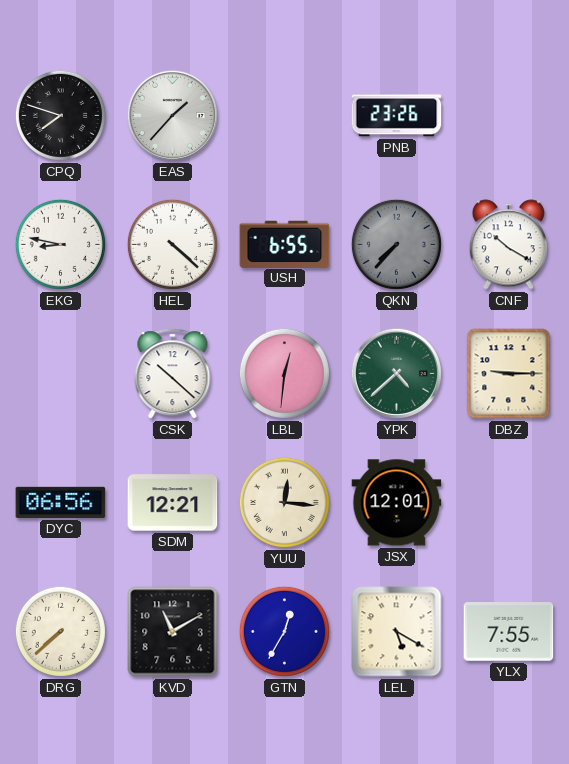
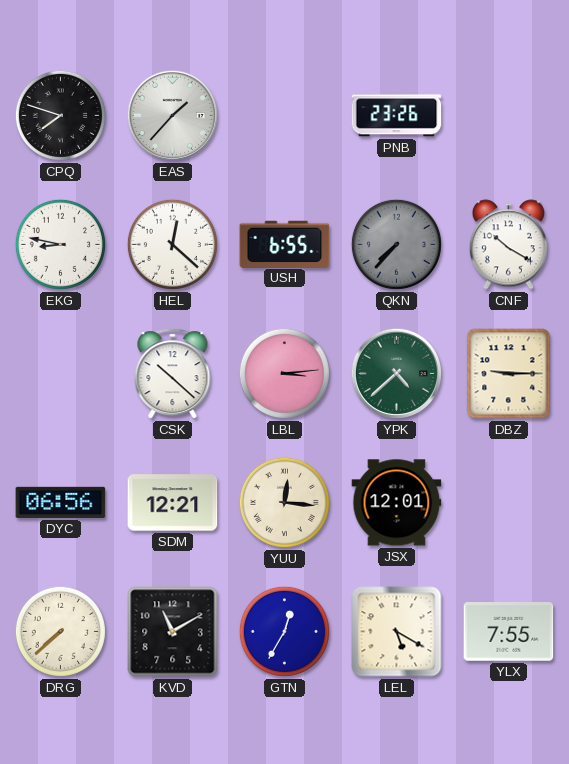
HEL: 4:22 -> 12:22 (172, 244)
LBL: 12:31 -> 3:14 (284, 373)
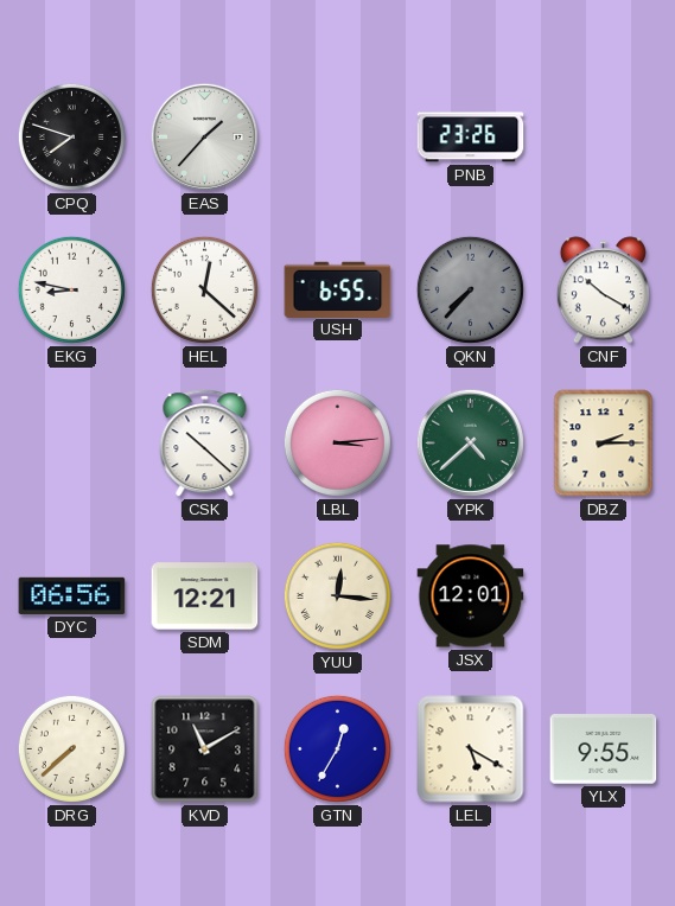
DBZ: 9:15 -> 2:15 (604, 444)
YLX: 7:55 -> 9:55 (604, 749)
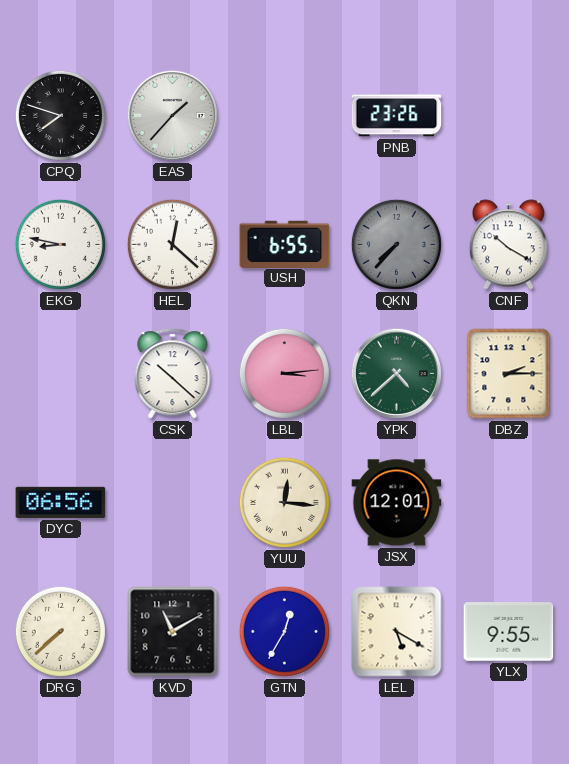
SDM: 12:21 -> none (205, 596)
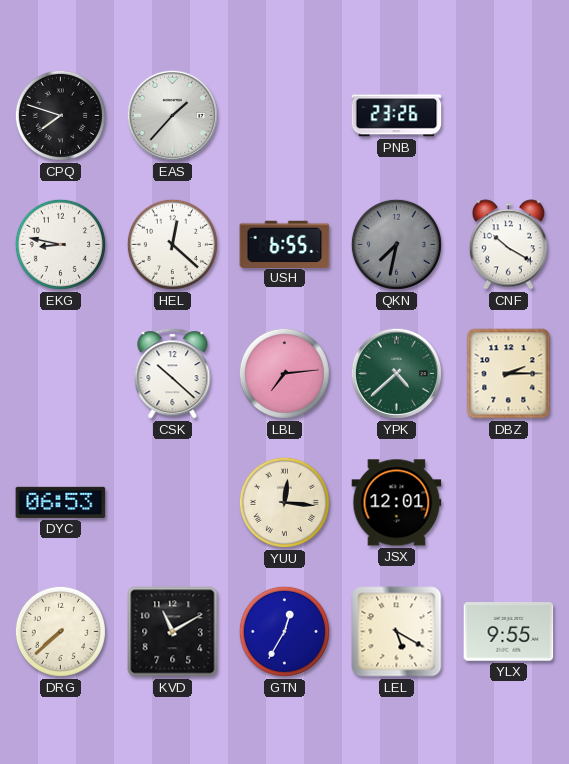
QKN: 7:37 -> 7:32 (396, 244)
LBL: 3:14 -> 7:14 (284, 373)
DYC: 06:56 -> 06:53 (61, 502)
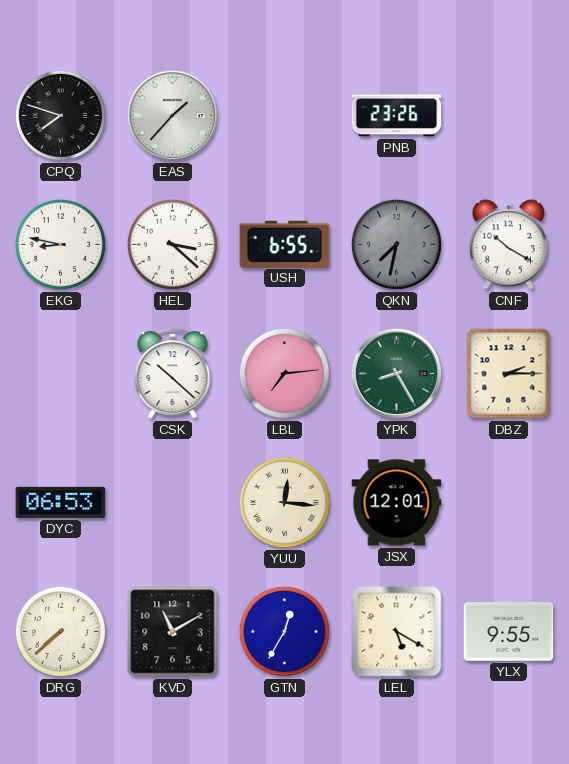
HEL: 12:22 -> 3:22 (172, 244)
YPK: 4:38 -> 8:25 (396, 373)
